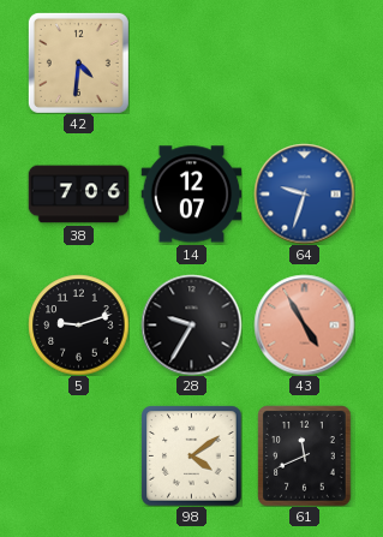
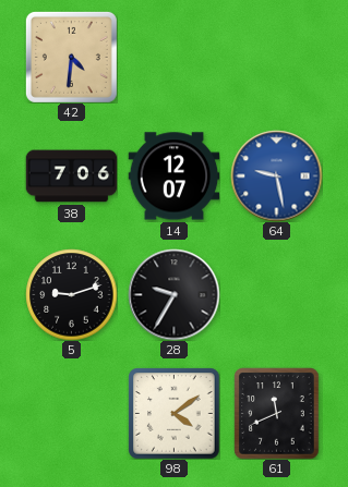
64: 9:33 -> 9:28 (276, 175)
43: 4:55 -> none (304, 324)
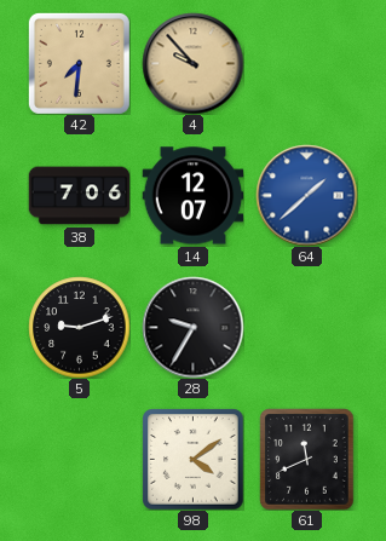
42: 4:31 -> 7:31 (79, 63)
4: none -> 9:53 (192, 63)
64: 9:28 -> 1:38 (306, 195)
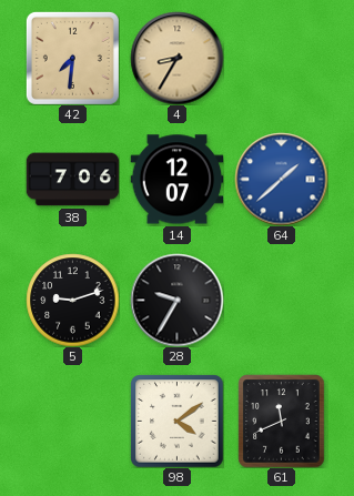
4: 9:53 -> 8:35 (176, 58)
